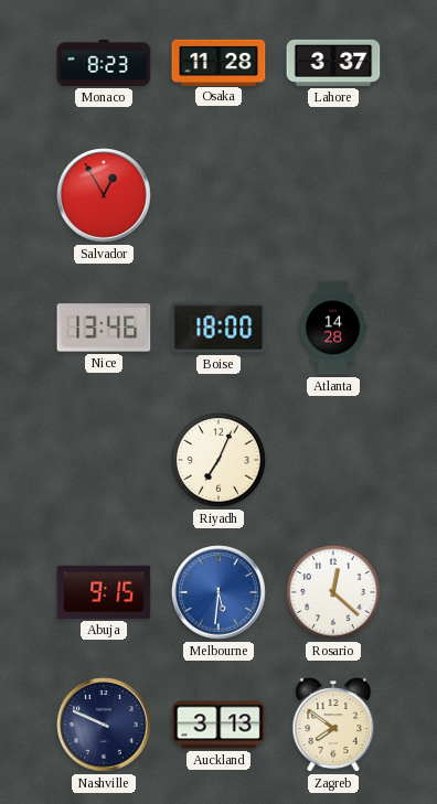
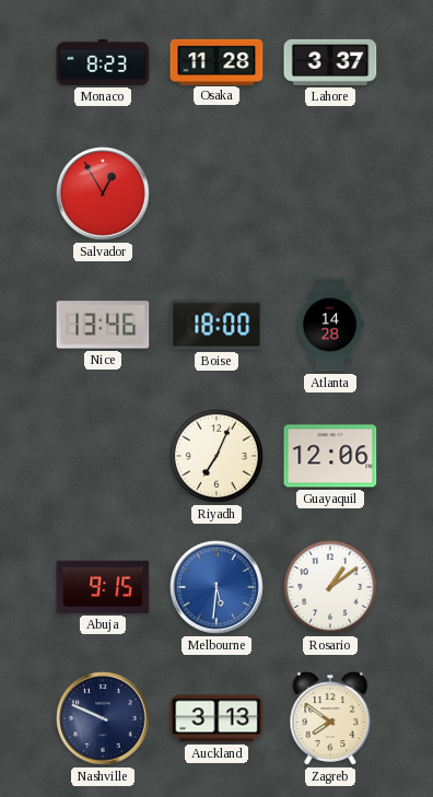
Guayaquil: none -> 12:06 (330, 456)
Rosario: 12:22 -> 1:09 (331, 588)
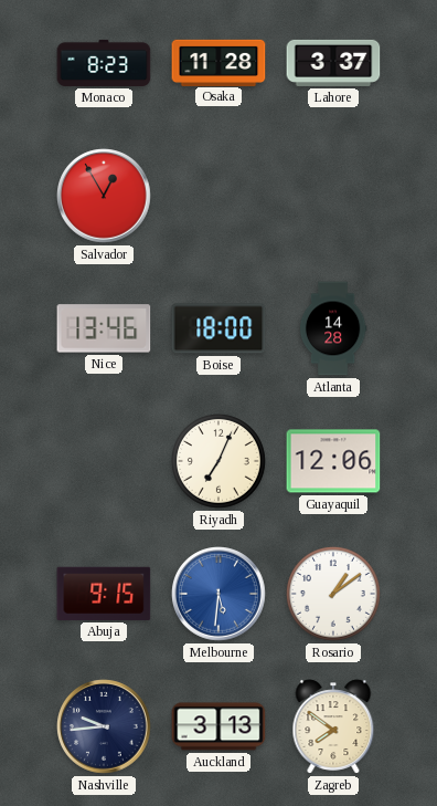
Nashville: 9:49 -> 9:44 (104, 726)
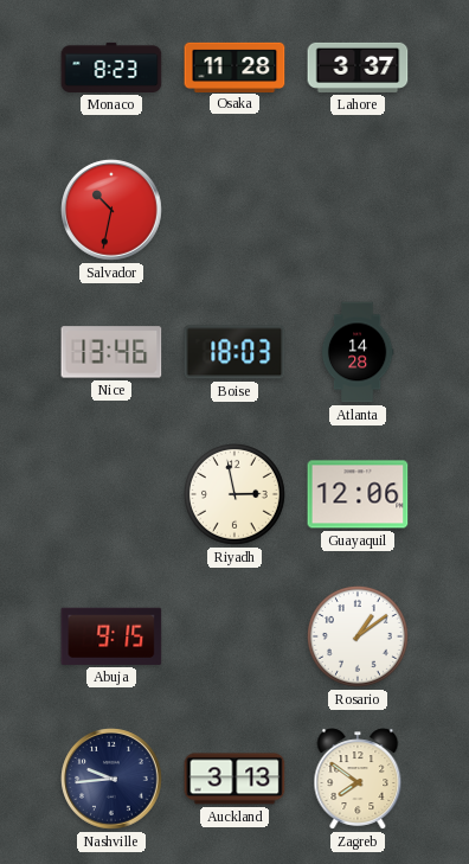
Salvador: 12:55 -> 10:32 (111, 210)
Boise: 18:00 -> 18:03 (234, 352)
Riyadh: 7:04 -> 2:58 (236, 495)
Melbourne: 5:31 -> none (218, 594)
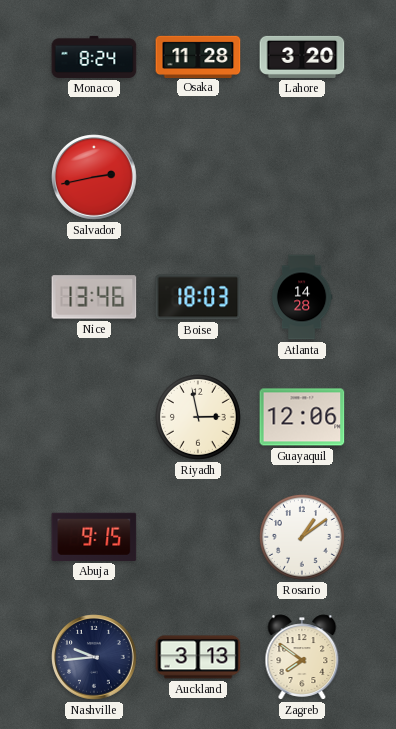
Monaco: 8:23 -> 8:24 (94, 57)
Lahore: 3:37 -> 3:20 (302, 57)
Salvador: 10:32 -> 2:43 (94, 177)
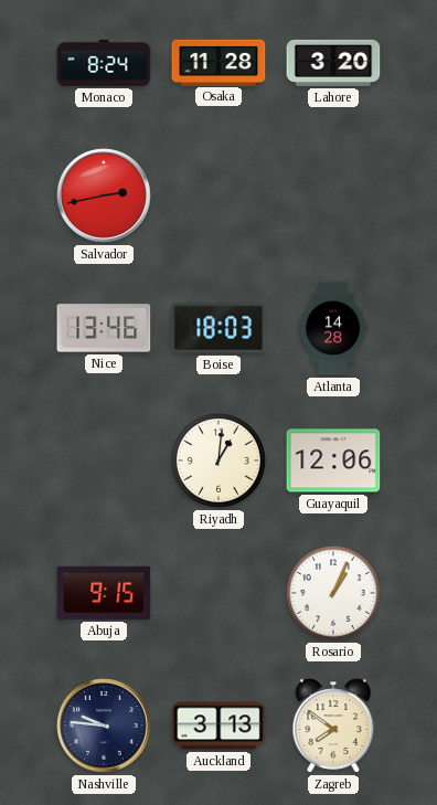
Riyadh: 2:58 -> 1:01 (220, 462)
Rosario: 1:09 -> 1:04 (334, 594)
Nashville: 9:44 -> 9:46 (104, 725)
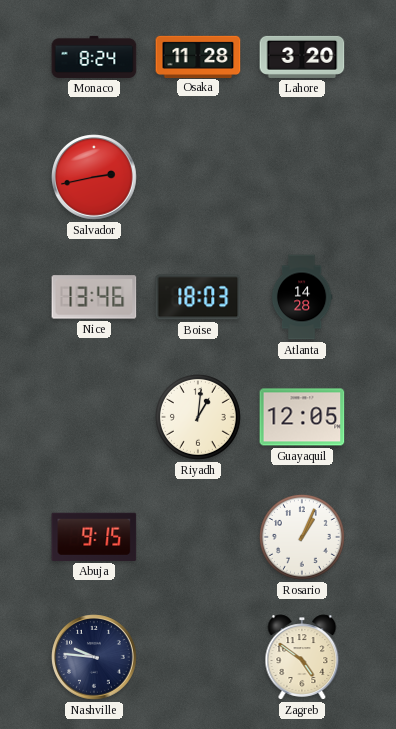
Guayaquil: 12:06 -> 12:05 (302, 417)
Auckland: 3:13 -> none (218, 725)
Zagreb: 7:51 -> 4:51 (302, 657)
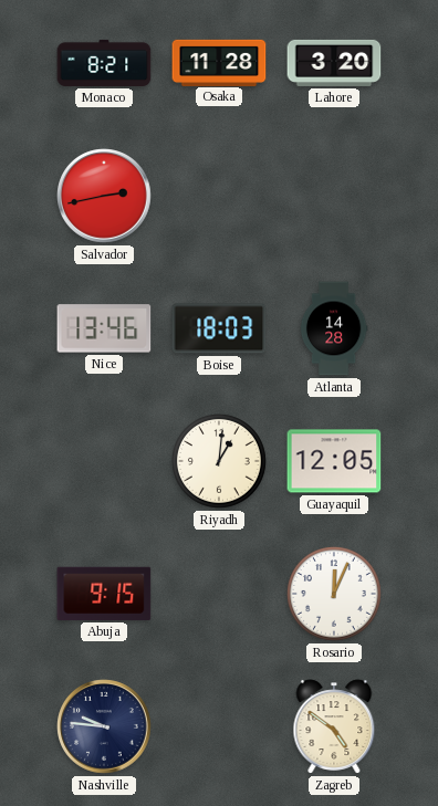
Monaco: 8:24 -> 8:21 (104, 63)
Rosario: 1:04 -> 12:04 (335, 595)
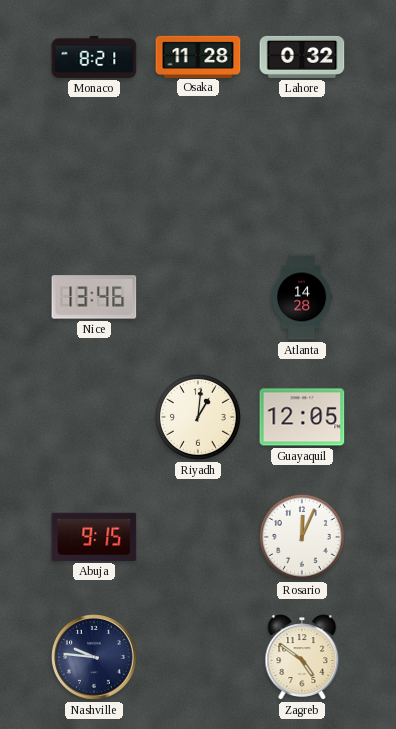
Lahore: 3:20 -> 0:32 (302, 57)
Salvador: 2:43 -> none (104, 196)
Boise: 18:03 -> none (219, 328)
